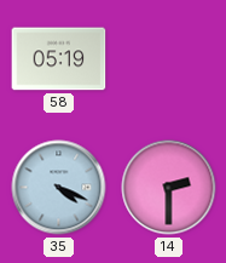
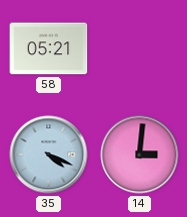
58: 05:19 -> 05:21 (49, 49)
14: 2:30 -> 3:01 (140, 155)
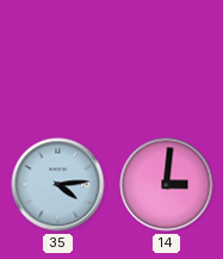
58: 05:21 -> none (49, 49)
35: 4:19 -> 4:14 (58, 185)
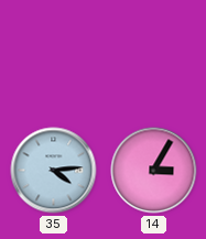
14: 3:01 -> 3:05 (154, 171)
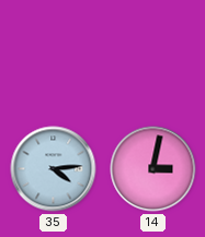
14: 3:05 -> 3:02 (153, 169)
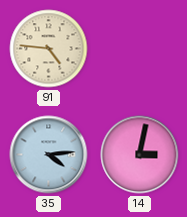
91: none -> 4:46 (49, 49)
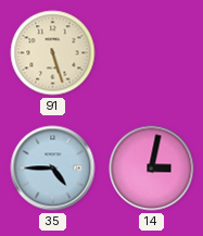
91: 4:46 -> 5:27 (53, 53)
35: 4:14 -> 4:45 (53, 169)
